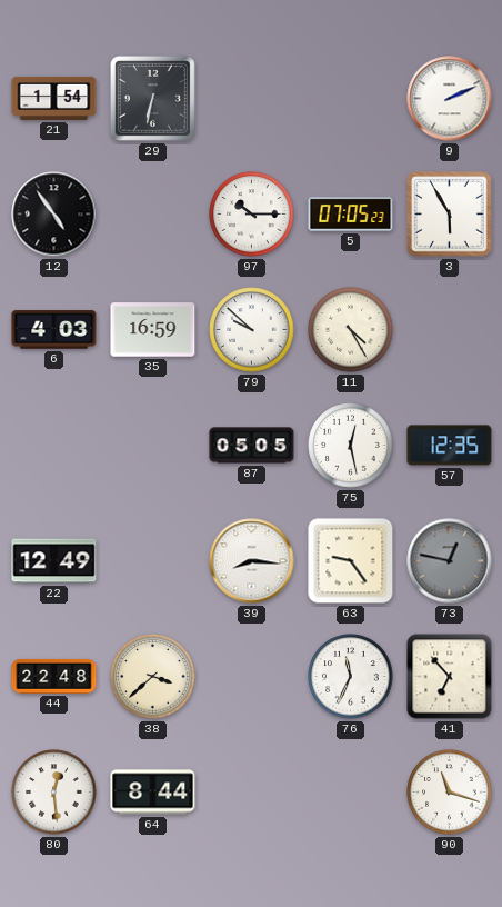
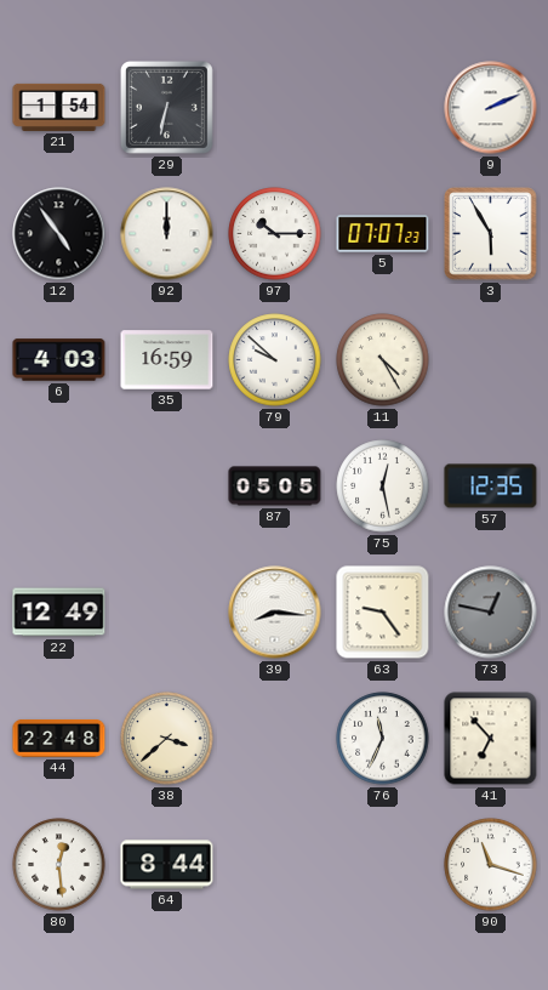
92: none -> 12:00 (167, 234)
5: 07:05 -> 07:07 (383, 234)
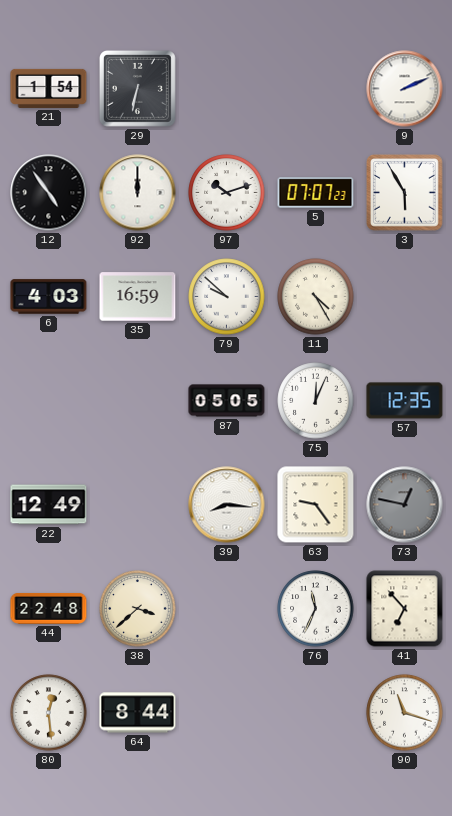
97: 10:15 -> 10:12 (227, 193)
75: 12:28 -> 12:04 (316, 401)
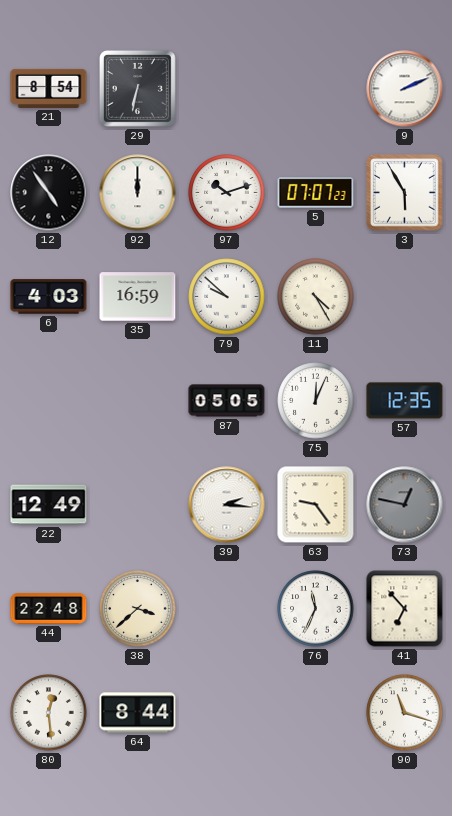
21: 1:54 -> 8:54 (49, 88)
39: 8:16 -> 2:16 (227, 505)
